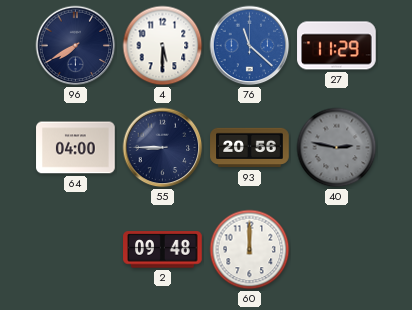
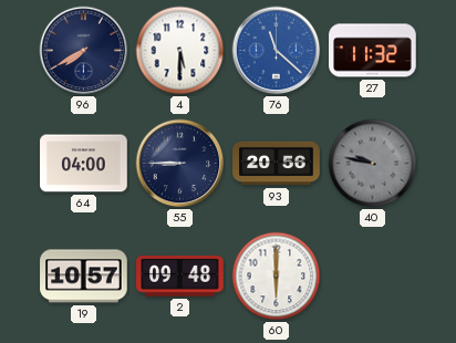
27: 11:29 -> 11:32 (373, 51)
40: 2:47 -> 9:47 (373, 164)
19: none -> 10:57 (84, 277)
60: 12:00 -> 6:00 (277, 277)
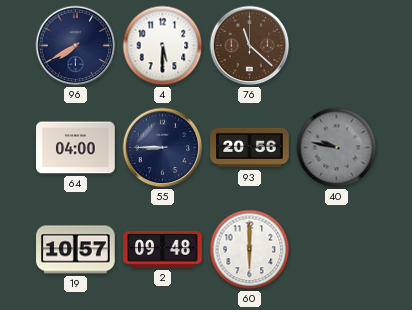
76 dial: blue -> brown (250, 46)
27: 11:32 -> none (373, 51)
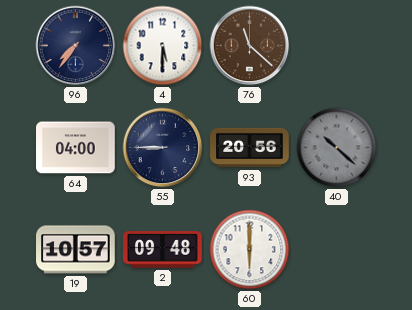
96: 7:40 -> 7:36 (76, 46)
40: 9:47 -> 10:22 (337, 148)
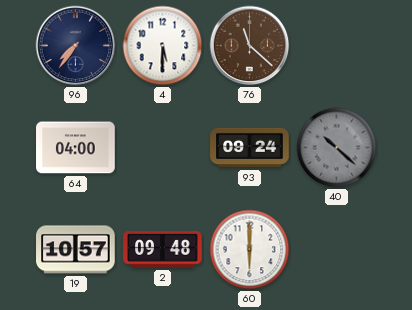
55: 8:45 -> none (163, 148)
93: 20:56 -> 09:24 (250, 148)
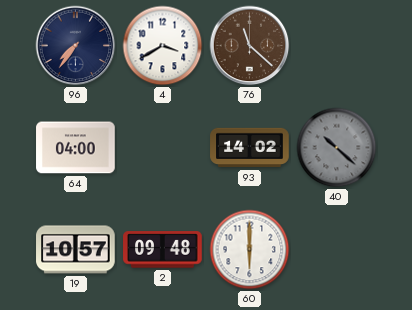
4: 5:30 -> 3:40 (163, 46)
93: 09:24 -> 14:02 (250, 148)
